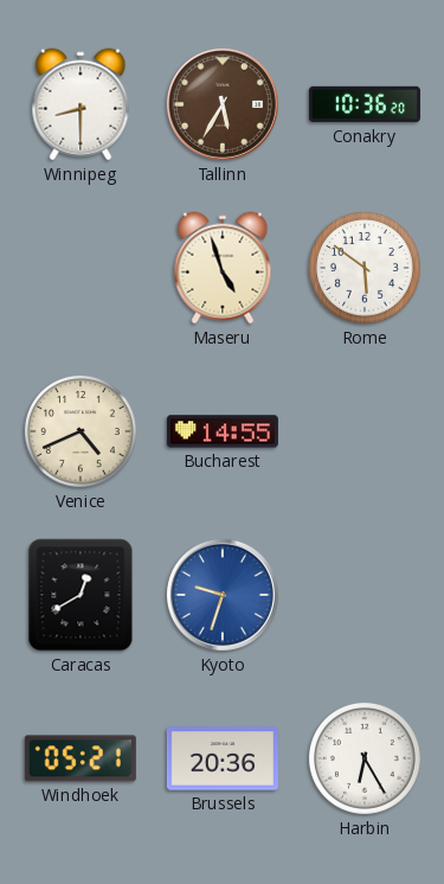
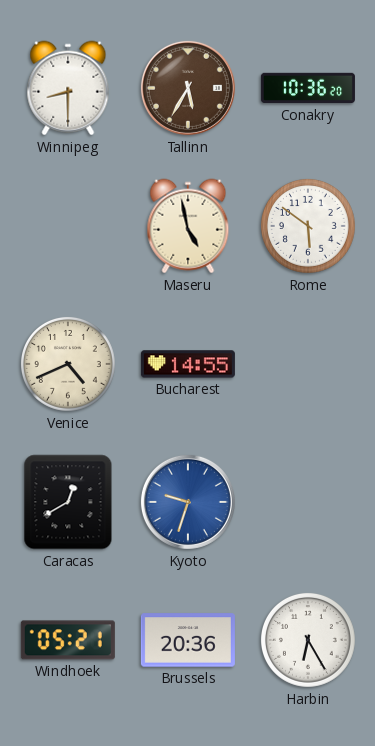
Maseru: 4:57 -> 4:58 (188, 226)
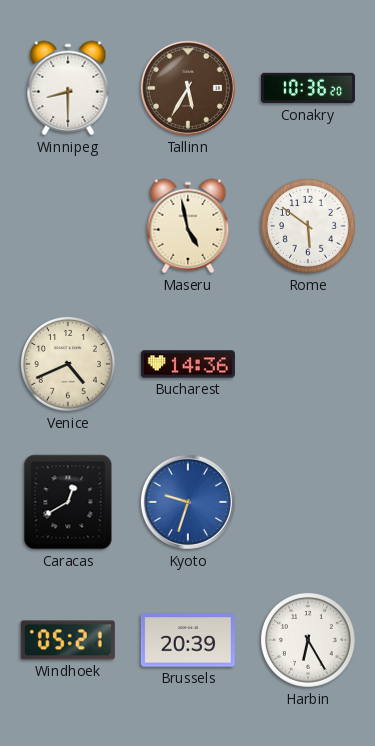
Bucharest: 14:55 -> 14:36 (188, 364)
Brussels: 20:36 -> 20:39 (188, 640)
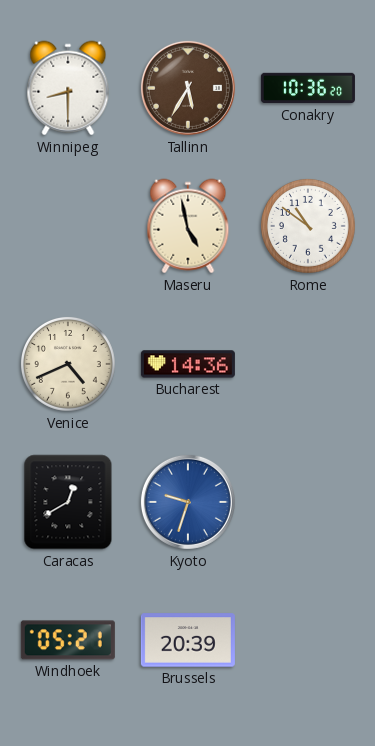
Rome: 5:51 -> 10:51 (308, 226)
Harbin: 6:25 -> none (308, 640)
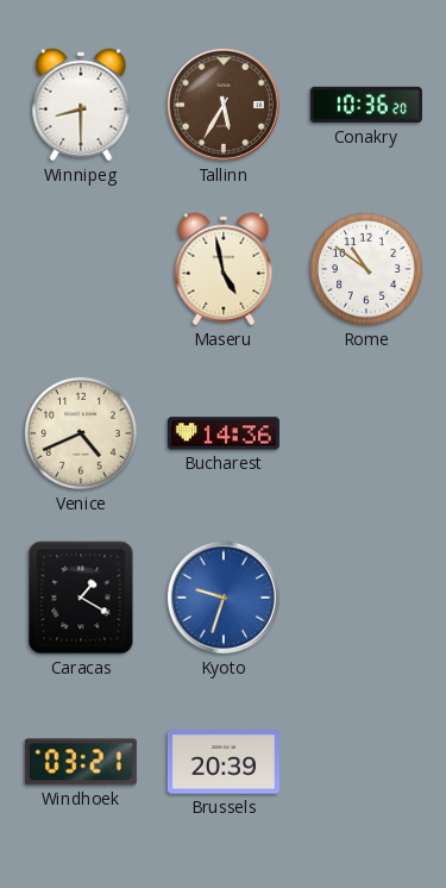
Caracas: 12:40 -> 1:20 (81, 598)
Windhoek: 05:21 -> 03:21 (81, 762)
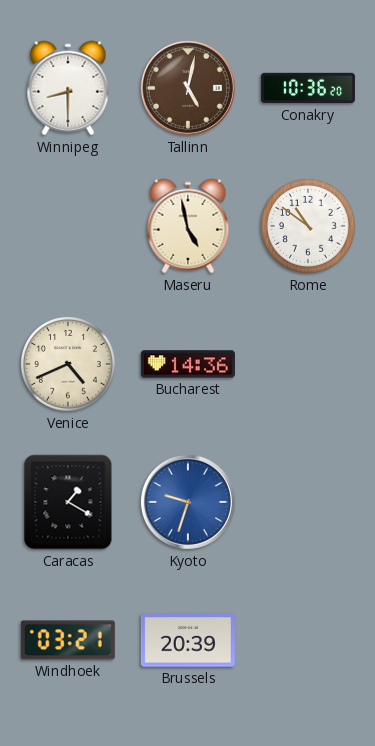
Tallinn: 5:35 -> 5:02 (188, 88)
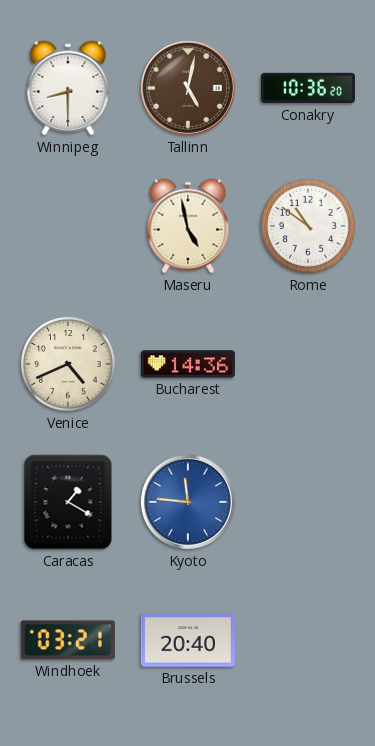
Kyoto: 9:33 -> 11:46 (188, 502)
Brussels: 20:39 -> 20:40 (188, 640)
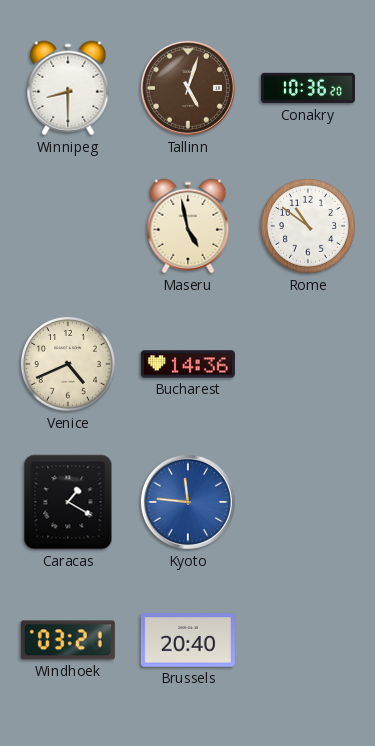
Tallinn: 5:02 -> 5:03 (188, 88)
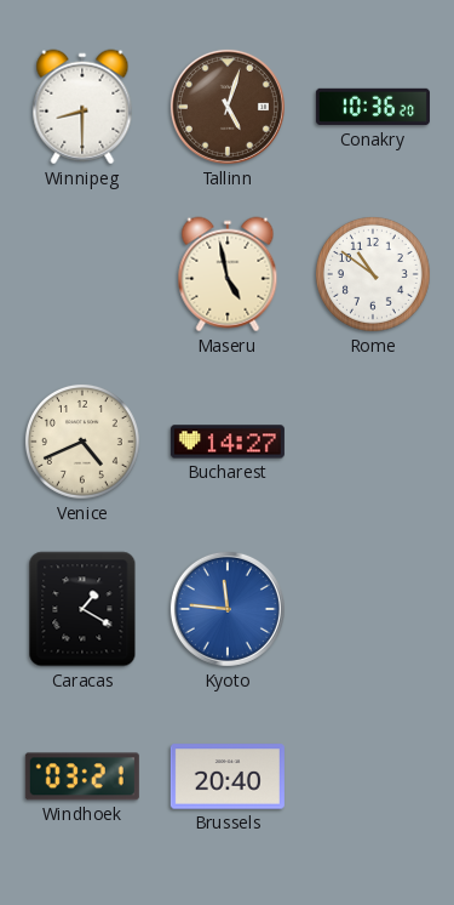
Bucharest: 14:36 -> 14:27 (228, 442)
